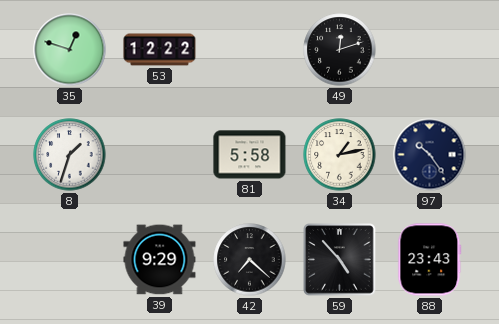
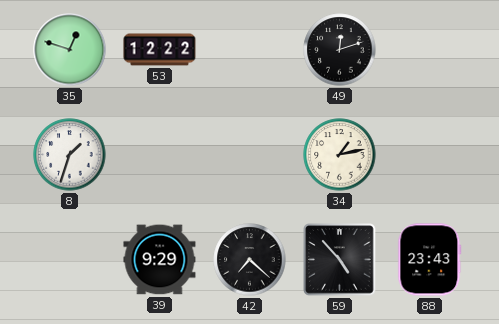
81: 5:58 -> none (250, 155)
97: 10:24 -> none (430, 155)
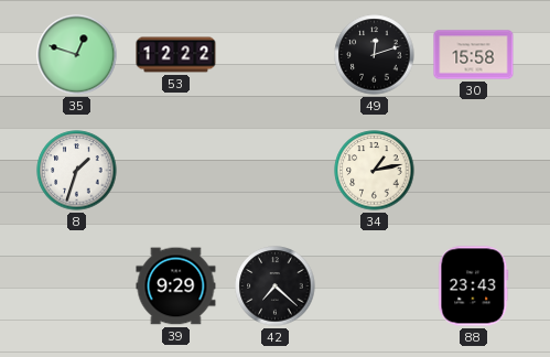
30: none -> 15:58 (474, 55)
59: 4:53 -> none (340, 260)
